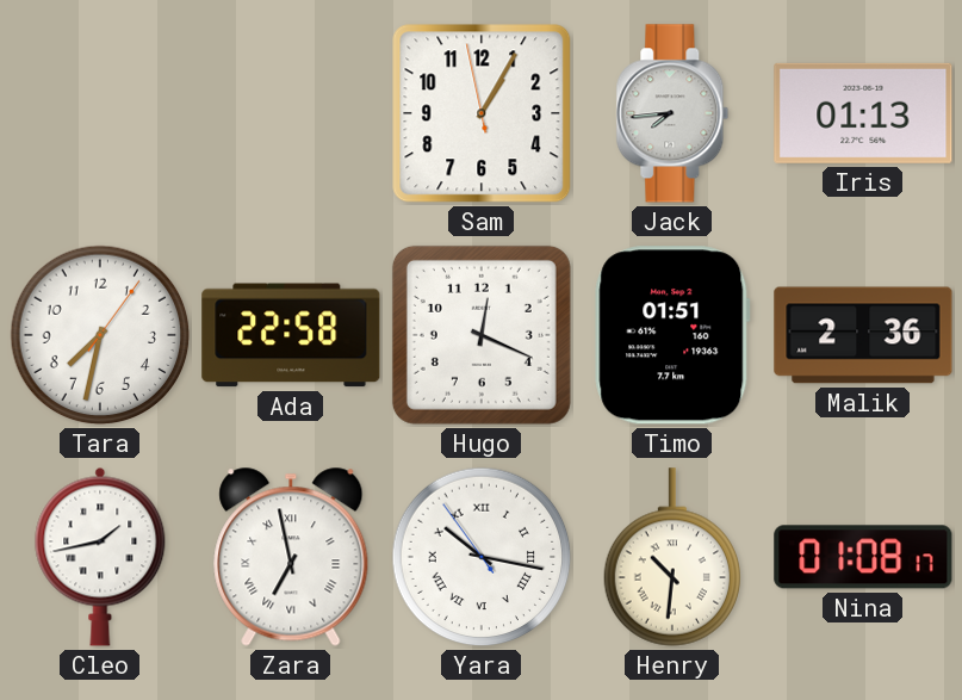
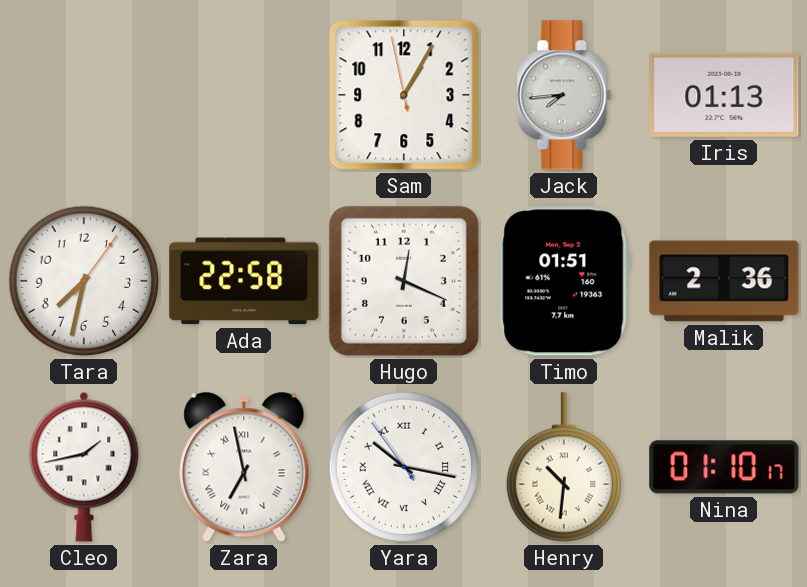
Nina: 01:08 -> 01:10 (724, 467)
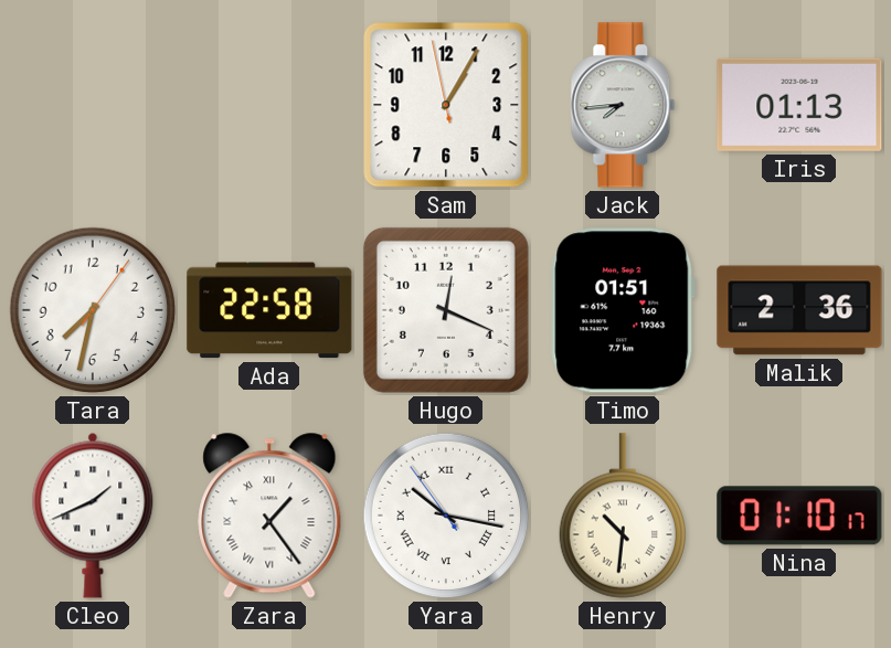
Cleo: 1:43 -> 1:41 (93, 516)
Zara: 6:58 -> 1:24 (269, 516)
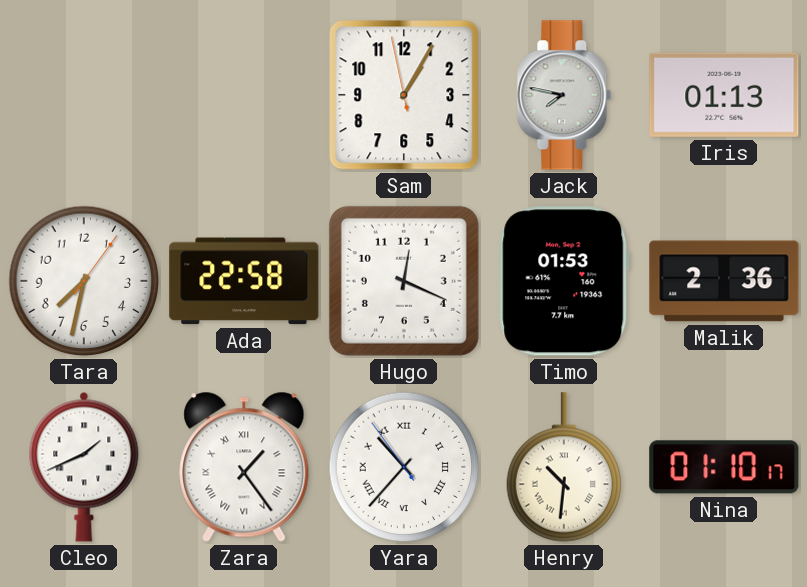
Jack: 7:44 -> 7:47 (564, 95)
Timo: 01:51 -> 01:53 (564, 281)
Yara: 10:16 -> 10:36 (404, 467)
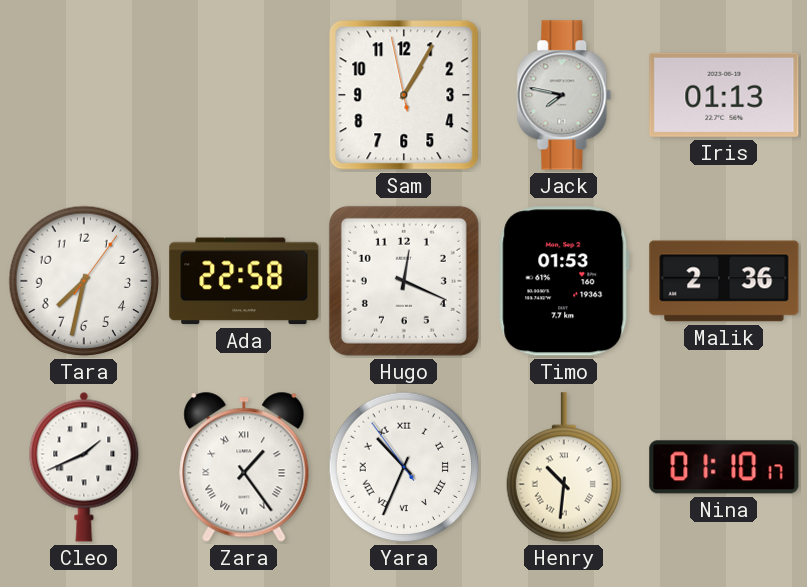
Yara: 10:36 -> 10:33 (404, 467)
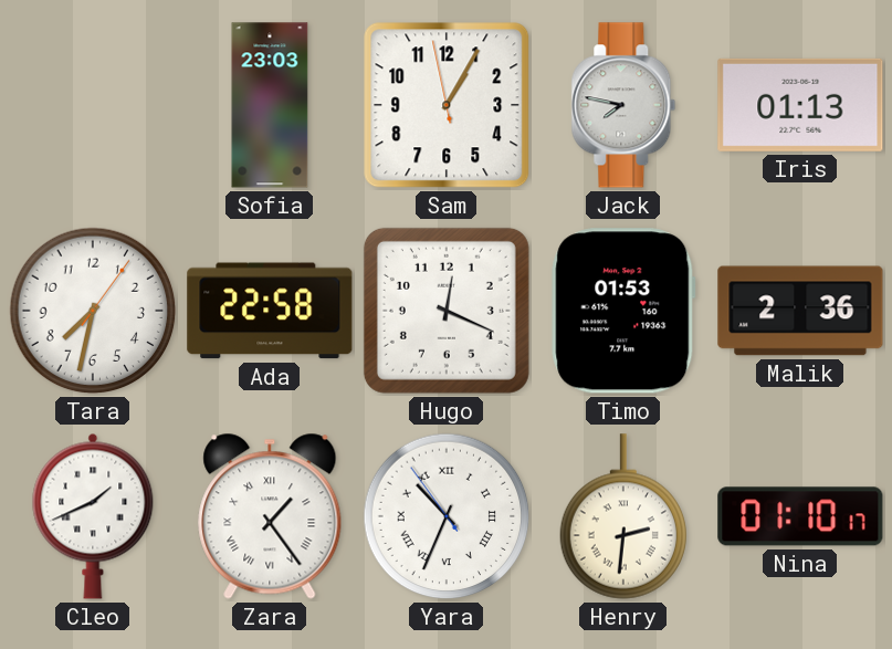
Sofia: none -> 23:03 (270, 105)
Henry: 10:31 -> 2:31 (622, 516)
